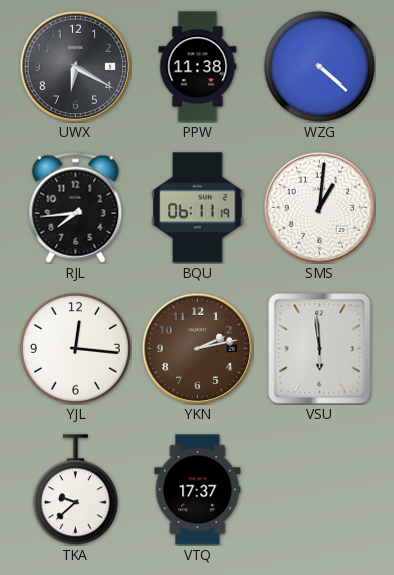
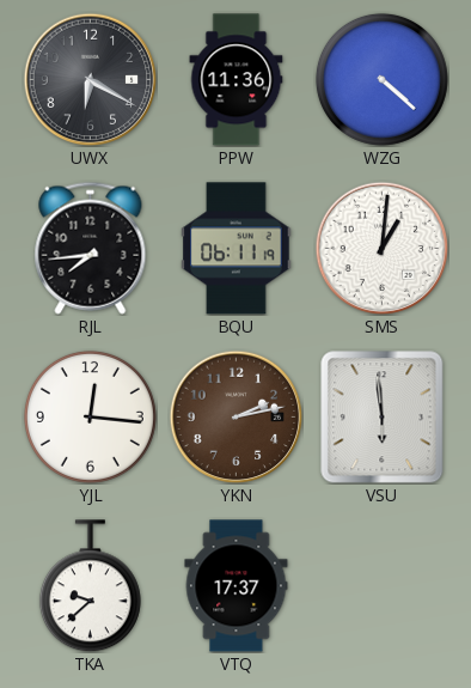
PPW: 11:38 -> 11:36 (237, 80)
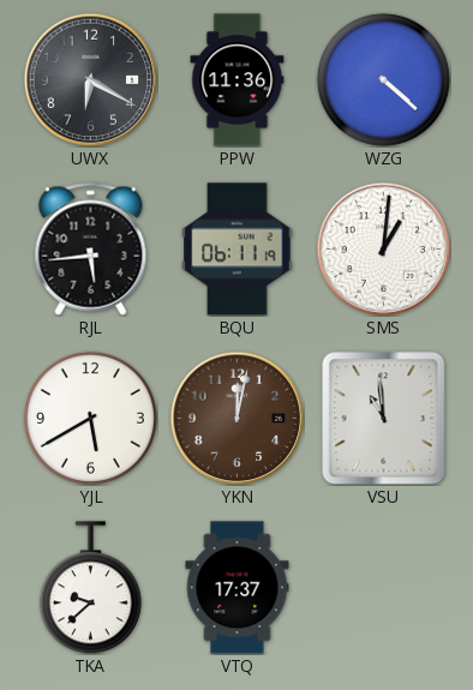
RJL: 7:44 -> 5:44 (91, 248)
YJL: 12:16 -> 5:40 (90, 418)
YKN: 2:13 -> 12:02 (237, 418)
VSU: 5:59 -> 10:59 (384, 419)
